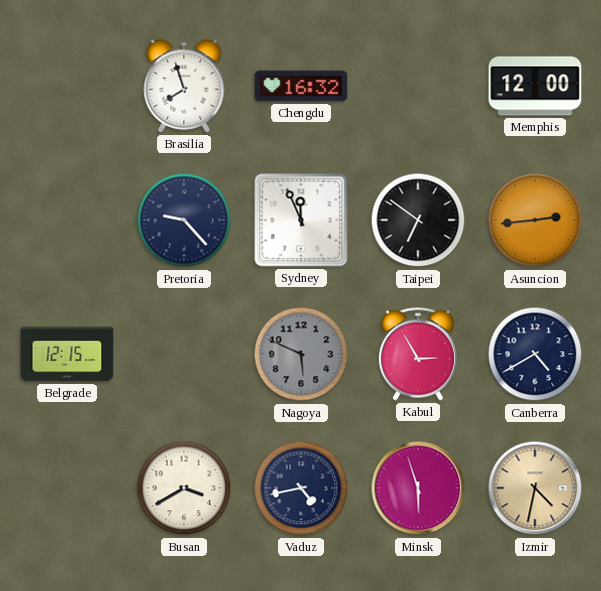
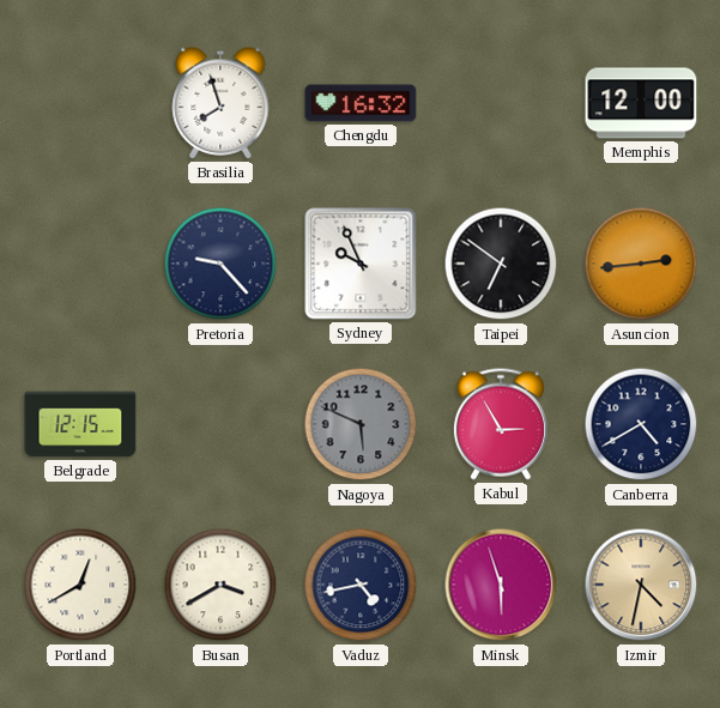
Sydney: 11:56 -> 9:56 (361, 264)
Portland: none -> 12:40 (80, 585)
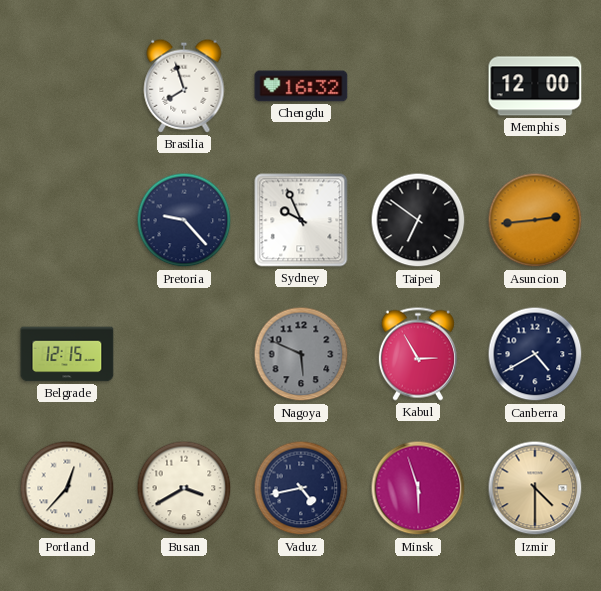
Portland: 12:40 -> 12:37 (67, 488)
Izmir: 4:32 -> 4:30 (535, 488)
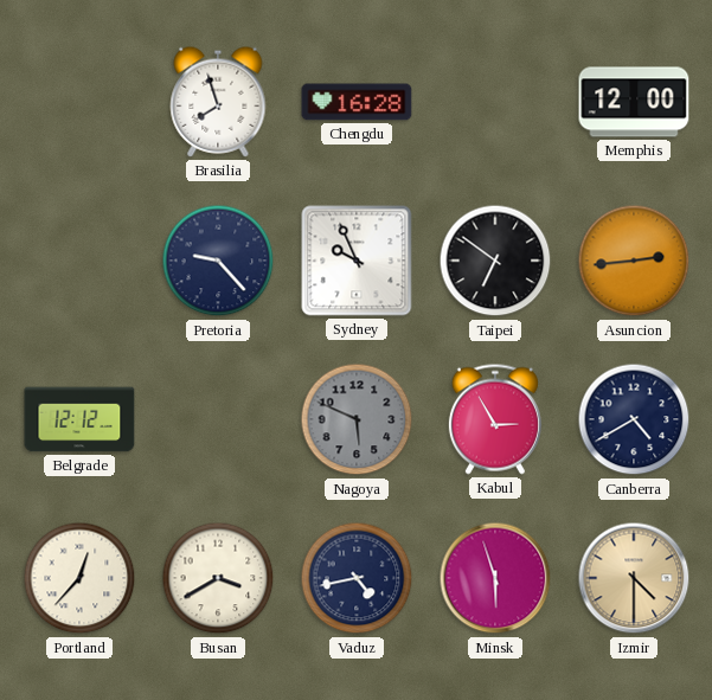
Chengdu: 16:32 -> 16:28 (357, 102)
Belgrade: 12:15 -> 12:12 (79, 419)
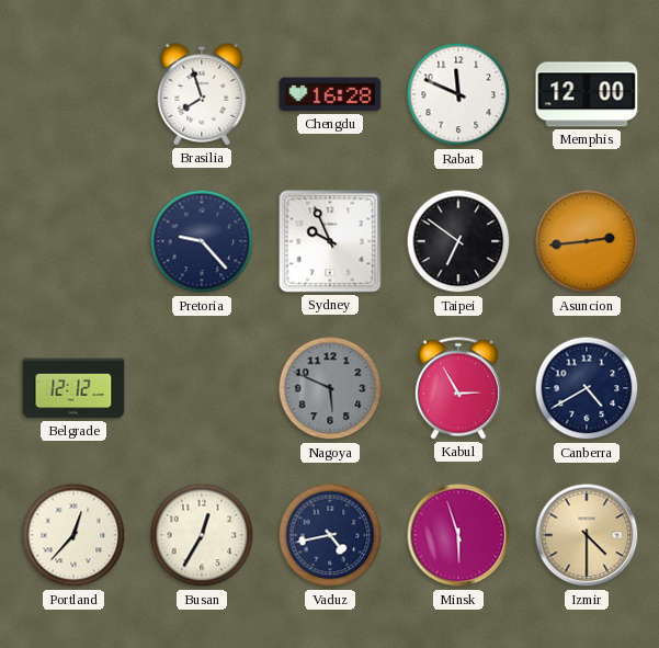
Rabat: none -> 11:49 (458, 94)
Busan: 3:40 -> 12:35 (202, 535)
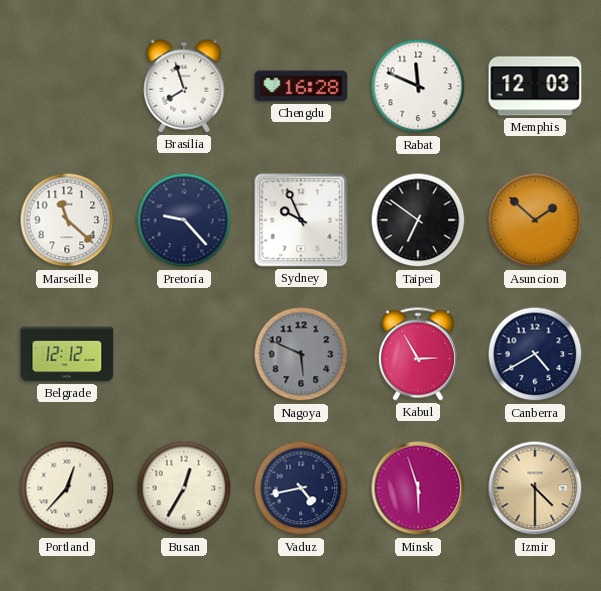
Memphis: 12:00 -> 12:03 (535, 86)
Marseille: none -> 11:22 (67, 220)
Asuncion: 2:44 -> 1:52 (535, 220)
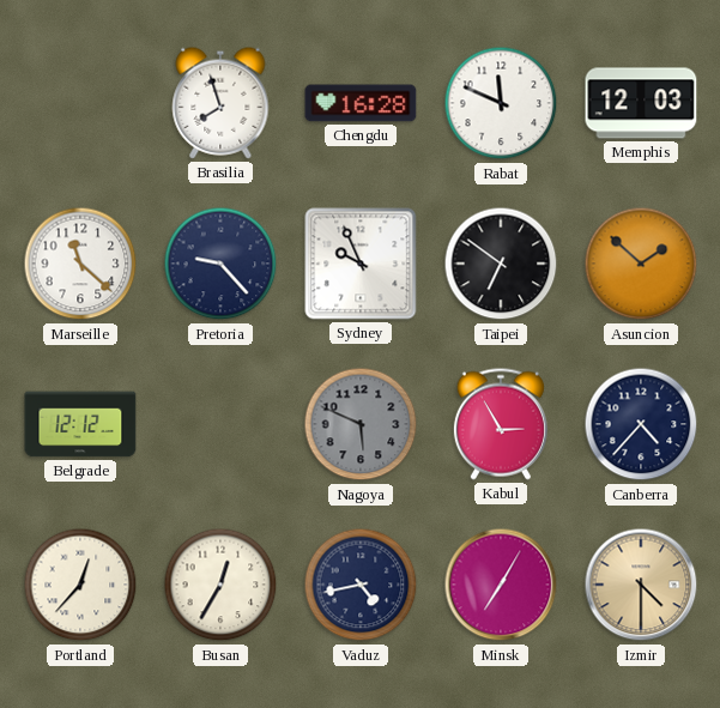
Canberra: 4:40 -> 4:37 (641, 424)
Minsk: 5:57 -> 7:05 (501, 585)
